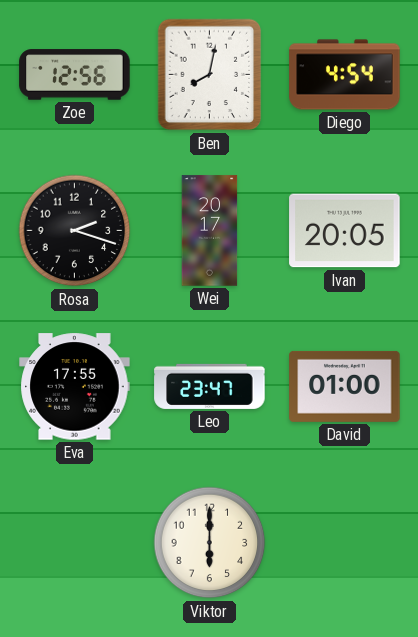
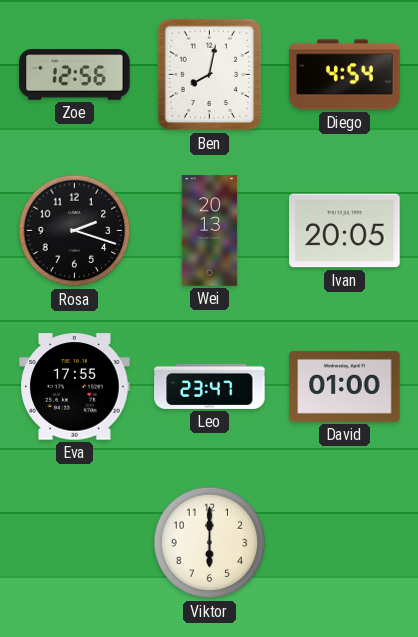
Wei: 20:17 -> 20:13 (210, 231)
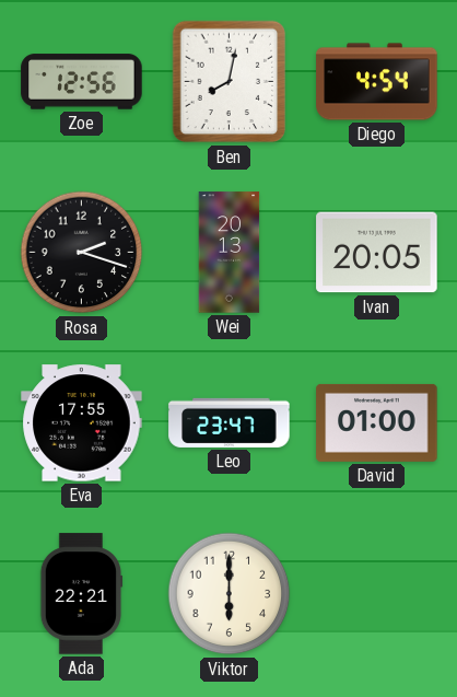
Ada: none -> 22:21 (81, 594)
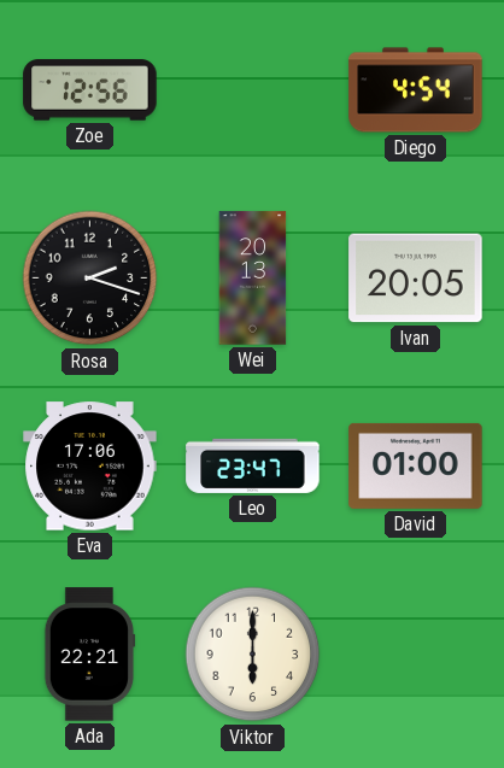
Ben: 8:02 -> none (230, 82)
Eva: 17:55 -> 17:06 (90, 467)
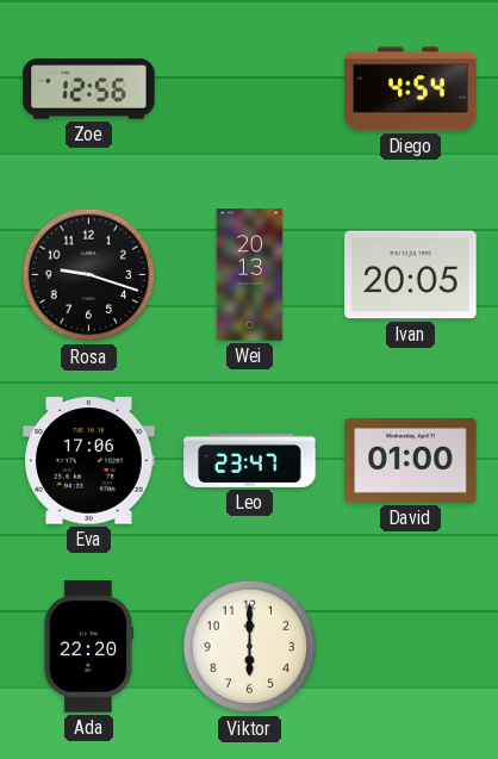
Rosa: 2:18 -> 9:18 (89, 275)
Ada: 22:21 -> 22:20 (88, 647)
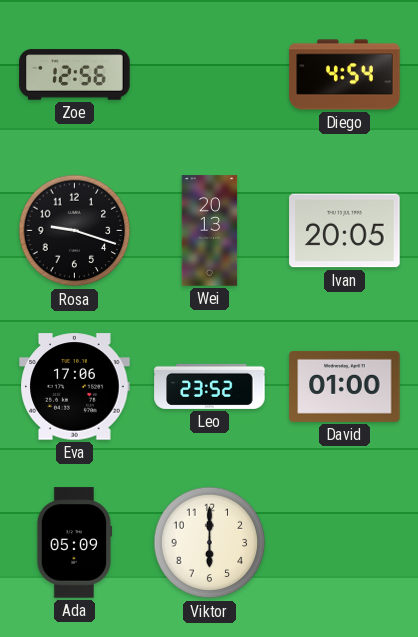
Leo: 23:47 -> 23:52 (210, 386)
Ada: 22:20 -> 05:09 (74, 543)
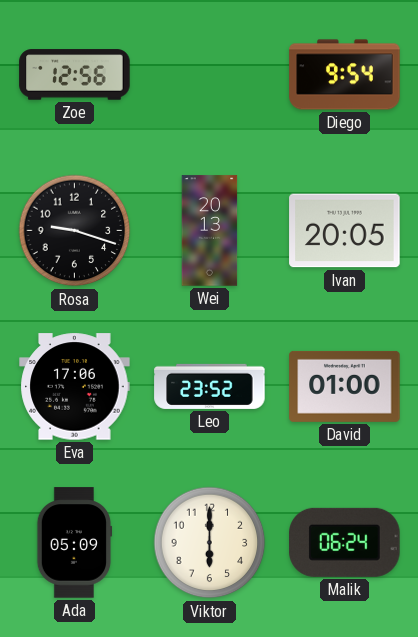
Diego: 4:54 -> 9:54 (345, 75)
Malik: none -> 06:24 (345, 542)
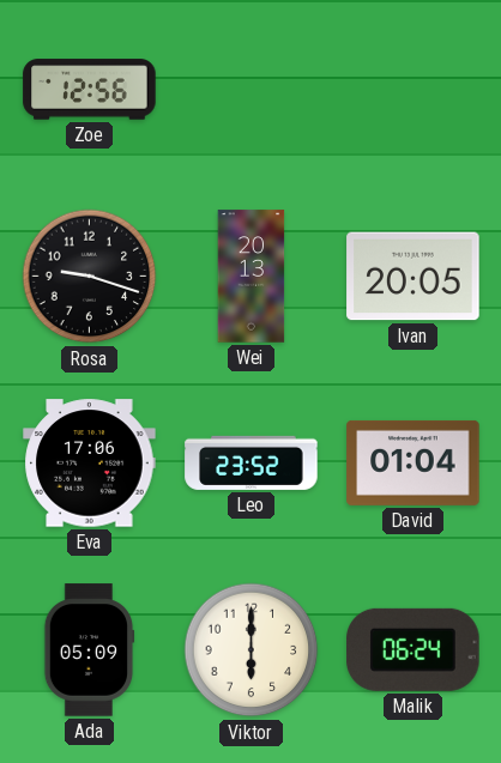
Diego: 9:54 -> none (345, 75)
David: 01:00 -> 01:04 (414, 462)
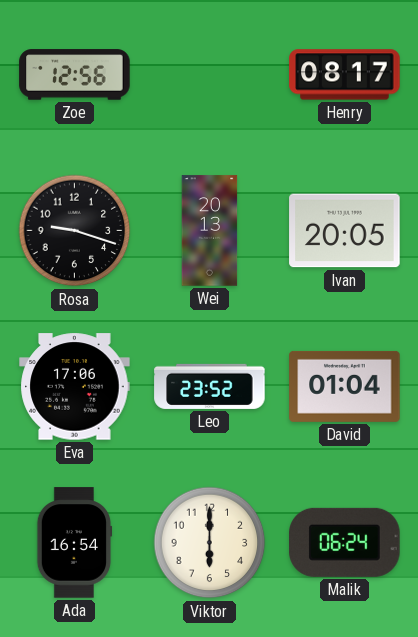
Henry: none -> 08:17 (345, 75)
Ada: 05:09 -> 16:54 (74, 543)
